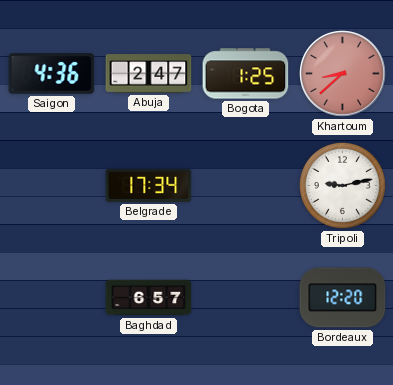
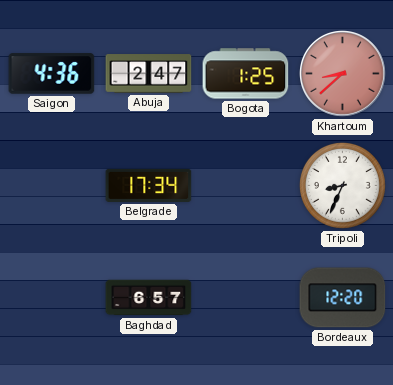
Tripoli: 9:13 -> 8:34 (342, 185)
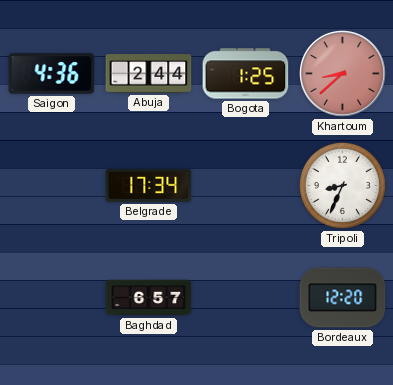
Abuja: 2:47 -> 2:44 (149, 74)
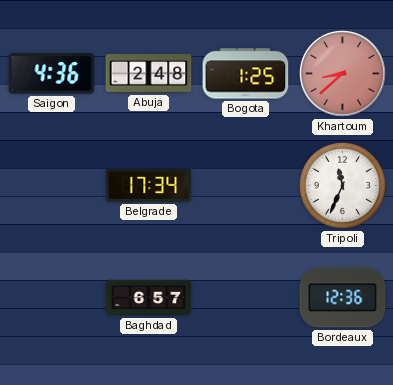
Abuja: 2:44 -> 2:48 (149, 74)
Tripoli: 8:34 -> 11:34 (342, 185)
Bordeaux: 12:20 -> 12:36 (343, 298)
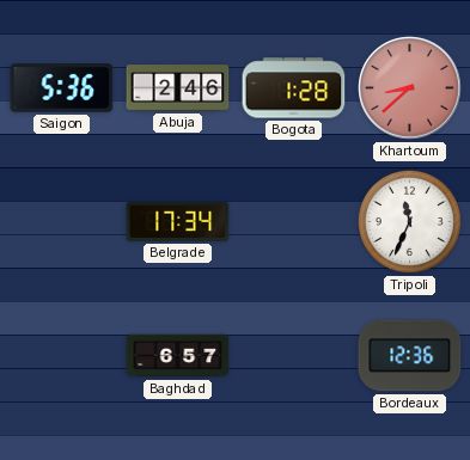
Saigon: 4:36 -> 5:36 (62, 88)
Abuja: 2:48 -> 2:46 (178, 88)
Bogota: 1:25 -> 1:28 (294, 88)
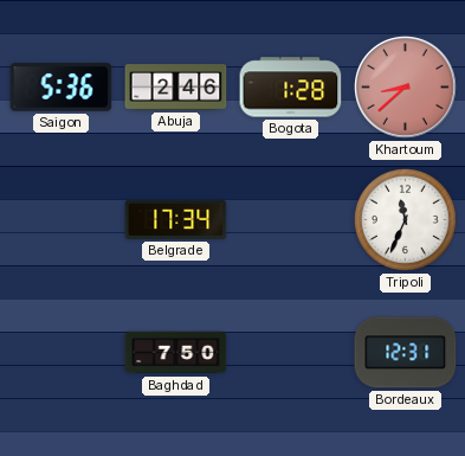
Baghdad: 6:57 -> 7:50 (176, 353)
Bordeaux: 12:36 -> 12:31 (406, 353)
